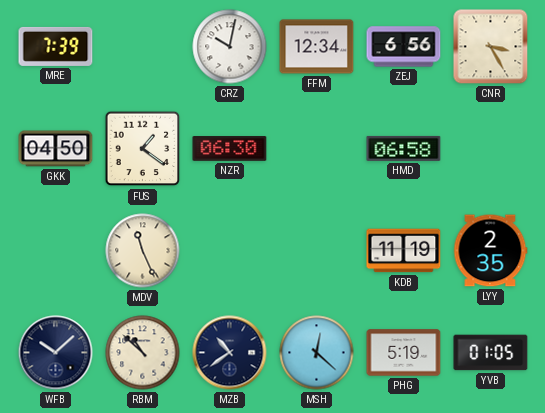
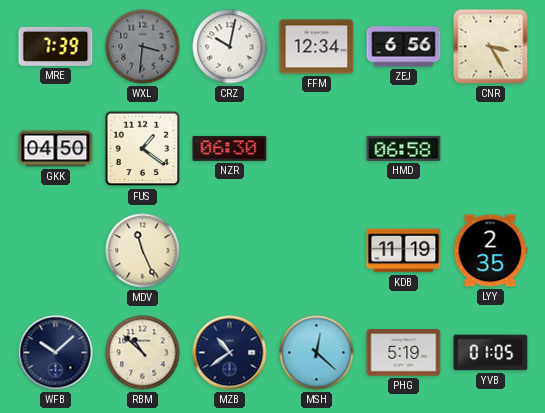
WXL: none -> 3:31 (143, 47)
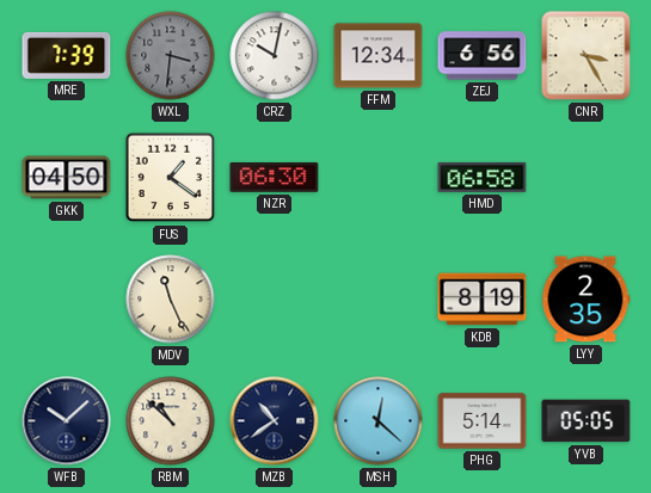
KDB: 11:19 -> 8:19 (483, 300)
PHG: 5:19 -> 5:14 (483, 421)
YVB: 01:05 -> 05:05 (586, 421)
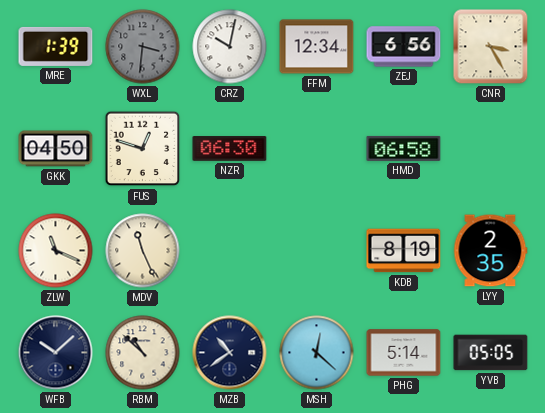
MRE: 7:39 -> 1:39 (56, 46)
FUS: 1:21 -> 12:48 (143, 149)
ZLW: none -> 11:19 (56, 251)
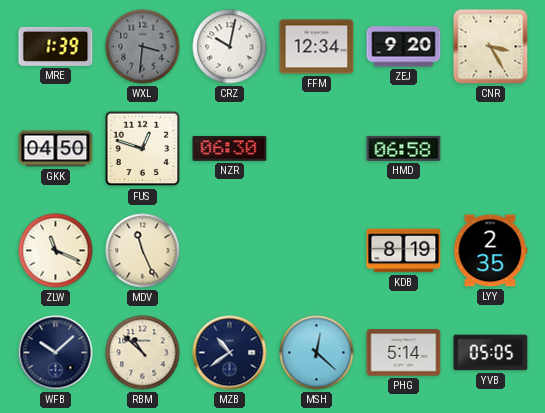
ZEJ: 6:56 -> 9:20 (404, 47)
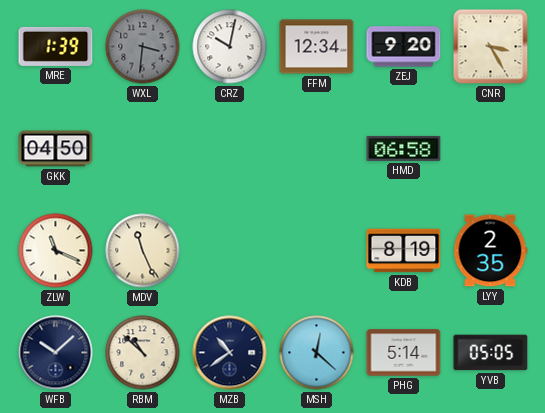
FUS: 12:48 -> none (143, 149)
NZR: 06:30 -> none (230, 149)
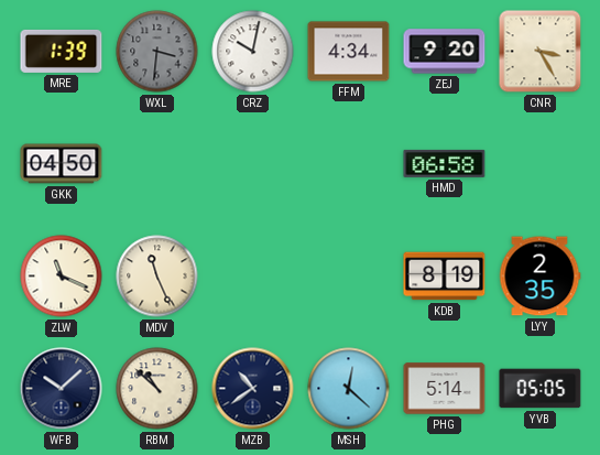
FFM: 12:34 -> 4:34 (349, 52)
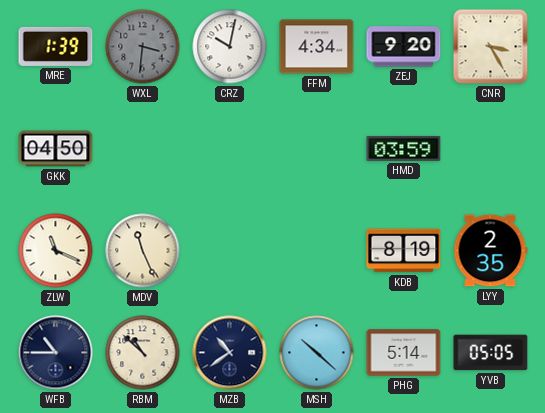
HMD: 06:58 -> 03:59 (404, 148)
WFB: 10:08 -> 10:45 (56, 353)
MSH: 12:22 -> 10:22 (317, 353)
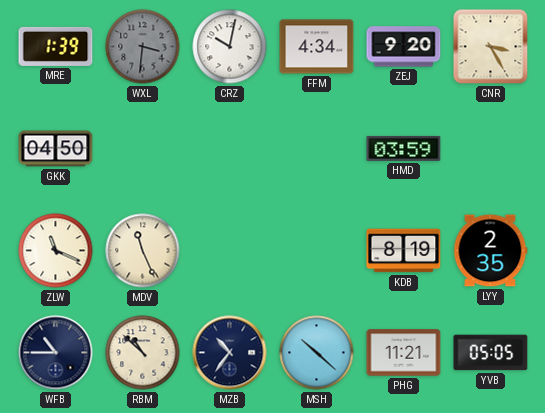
MZB: 10:39 -> 10:36 (230, 353)
PHG: 5:14 -> 11:21 (404, 353)
